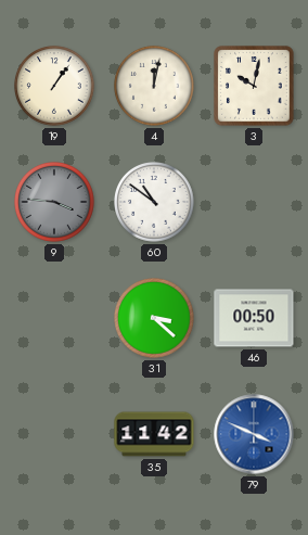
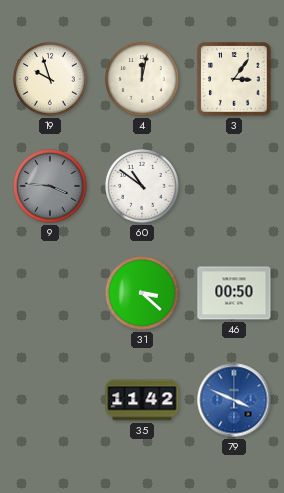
19: 1:06 -> 9:57 (50, 79)
3: 10:02 -> 3:06 (234, 79)
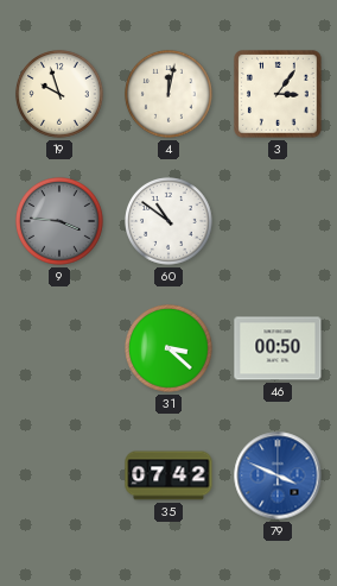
35: 11:42 -> 07:42 (168, 475)
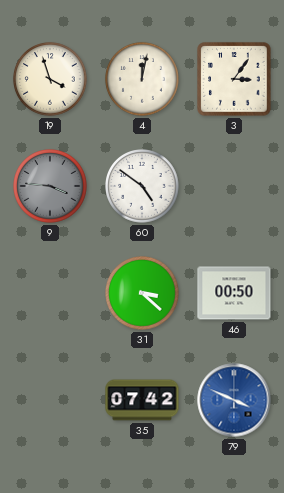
19: 9:57 -> 3:57 (50, 79)
60: 10:51 -> 4:51 (142, 186)
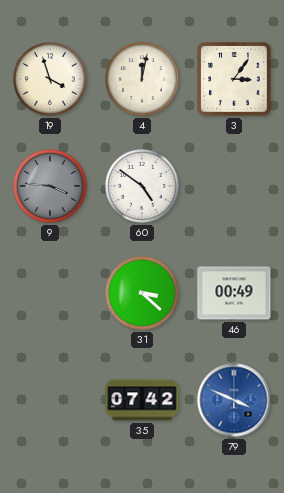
46: 00:50 -> 00:49 (234, 293)
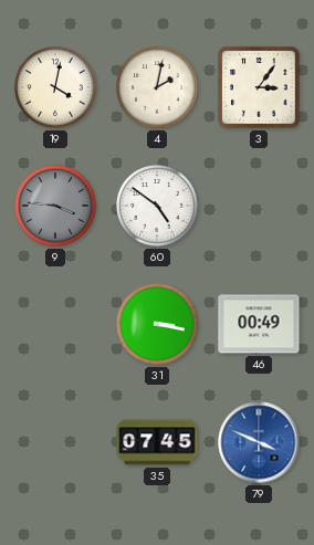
19: 3:57 -> 4:02 (55, 87)
4: 12:02 -> 2:02 (157, 87)
31: 3:22 -> 3:17 (157, 324)
35: 07:42 -> 07:45 (157, 442)
